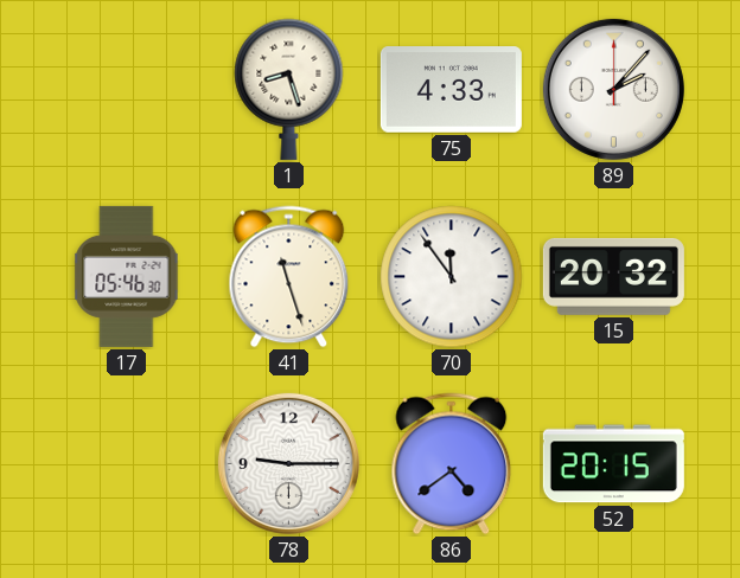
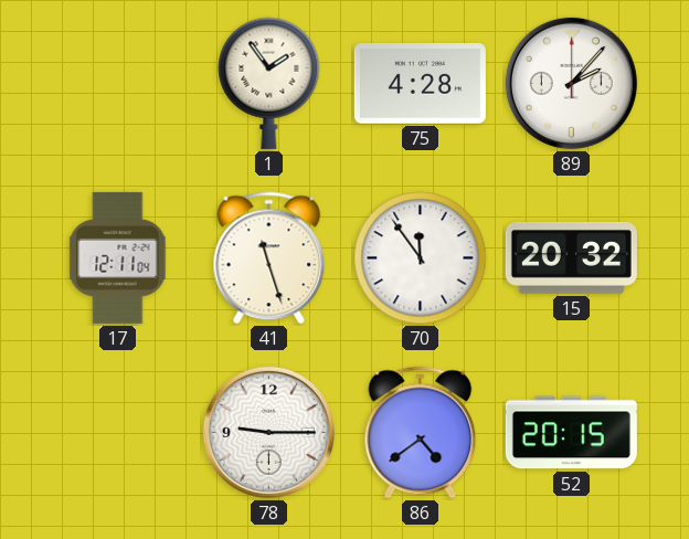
1: 8:27 -> 1:54 (269, 83)
75: 4:33 -> 4:28 (420, 84)
17: 05:46 -> 12:11 (118, 257)
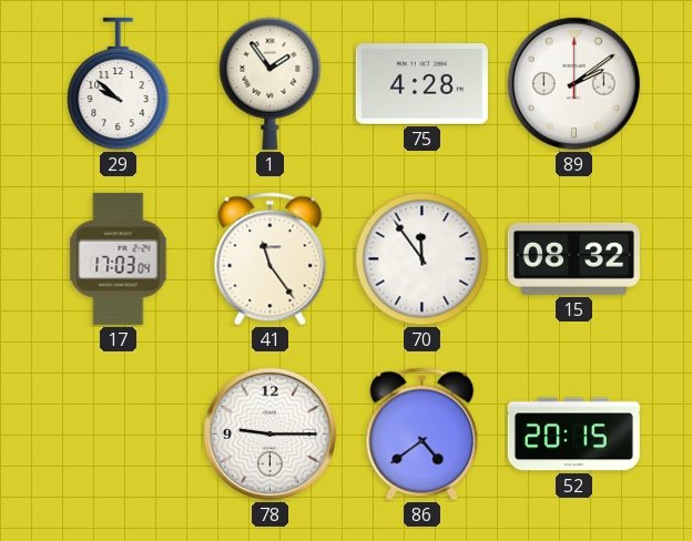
29: none -> 9:52 (119, 84)
89: 2:07 -> 2:09 (573, 83)
17: 12:11 -> 17:03 (119, 258)
41: 11:27 -> 11:24 (271, 259)
15: 20:32 -> 08:32 (573, 258)
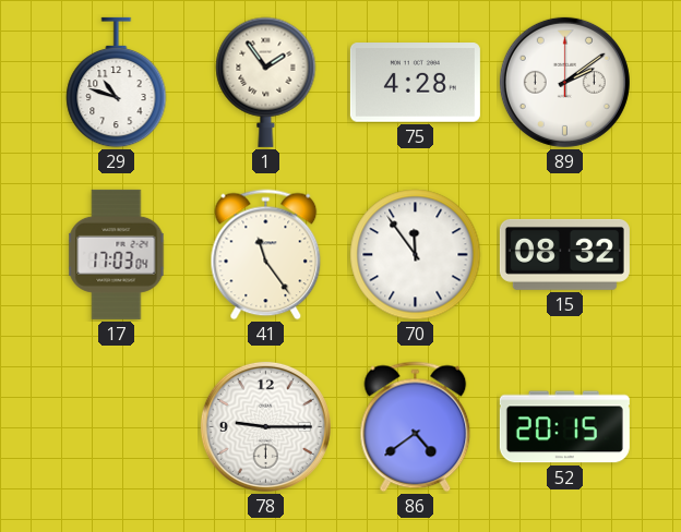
29: 9:52 -> 10:48 (117, 83)
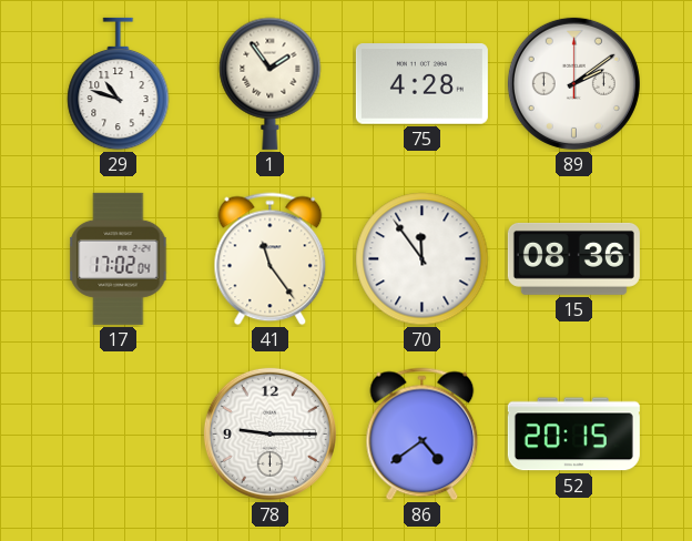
17: 17:03 -> 17:02 (119, 258)
15: 08:32 -> 08:36 (573, 258)
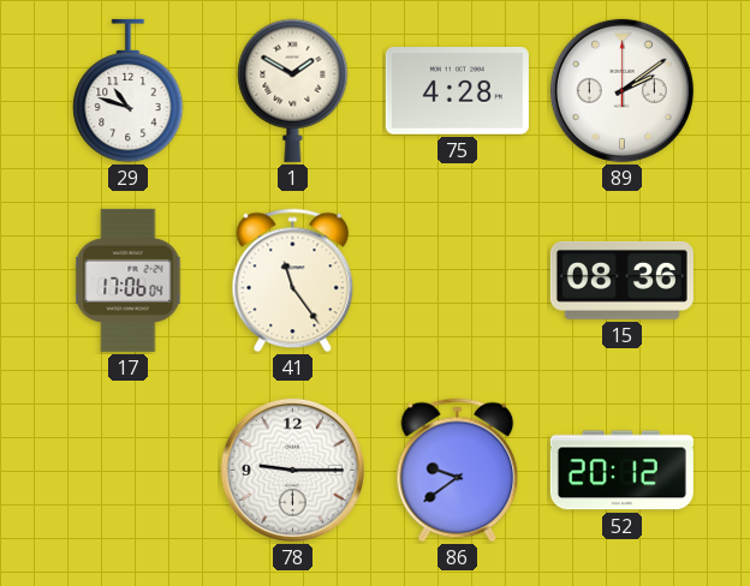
1: 1:54 -> 1:50 (293, 90)
17: 17:02 -> 17:06 (129, 280)
70: 11:54 -> none (423, 259)
86: 4:39 -> 9:39 (458, 471)
52: 20:15 -> 20:12 (621, 471)
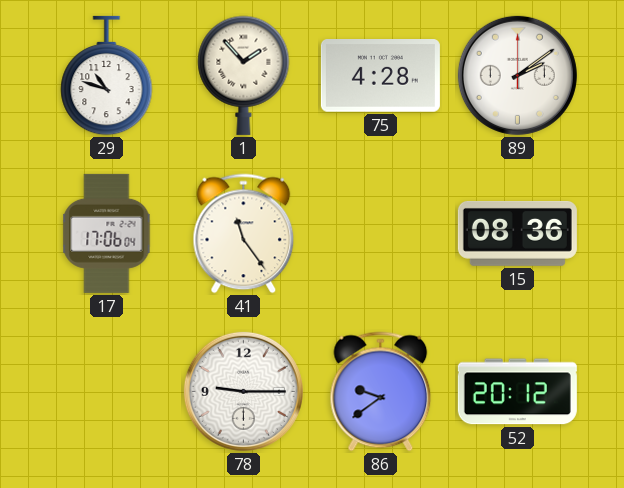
1: 1:50 -> 1:53 (244, 75)
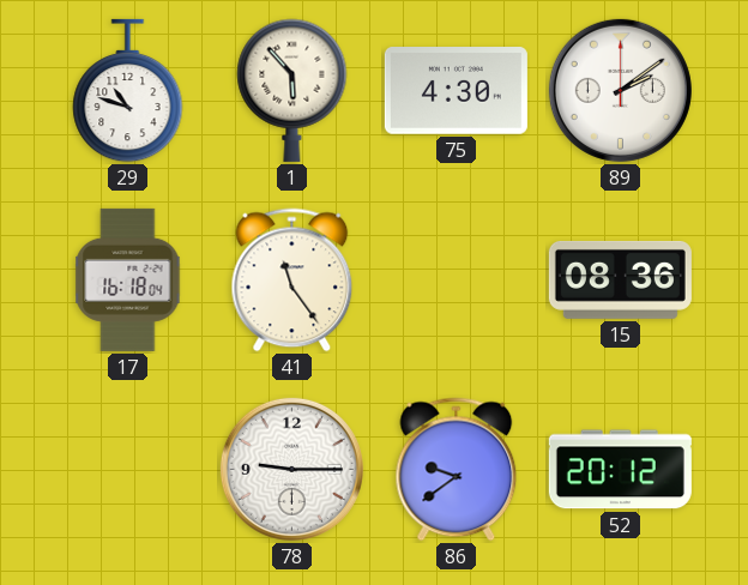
1: 1:53 -> 5:53 (292, 90)
75: 4:28 -> 4:30 (456, 91)
17: 17:06 -> 16:18 (128, 279)
